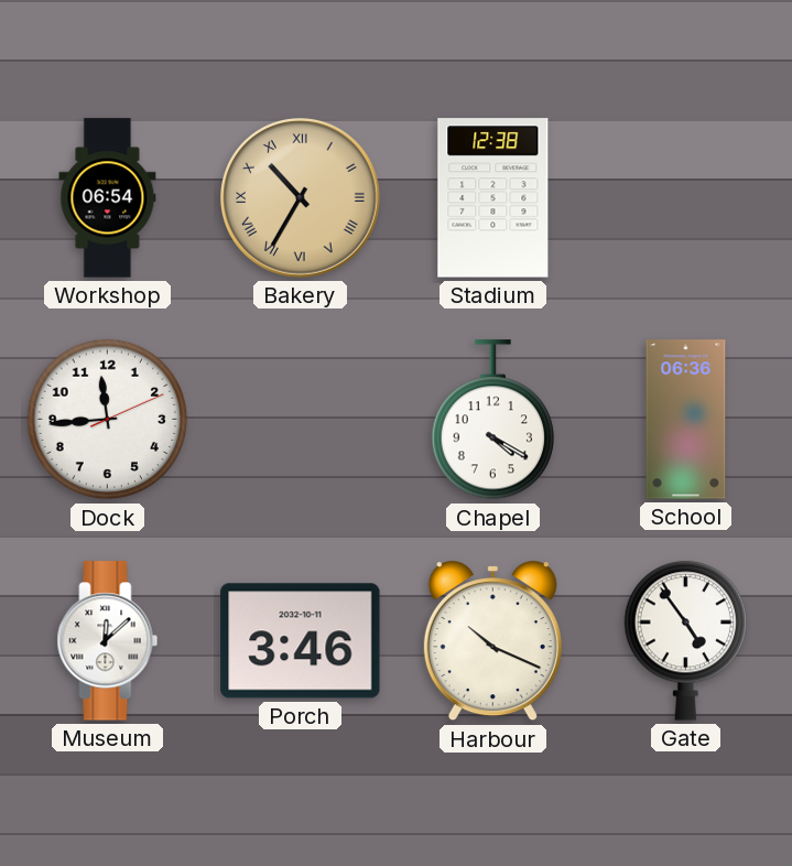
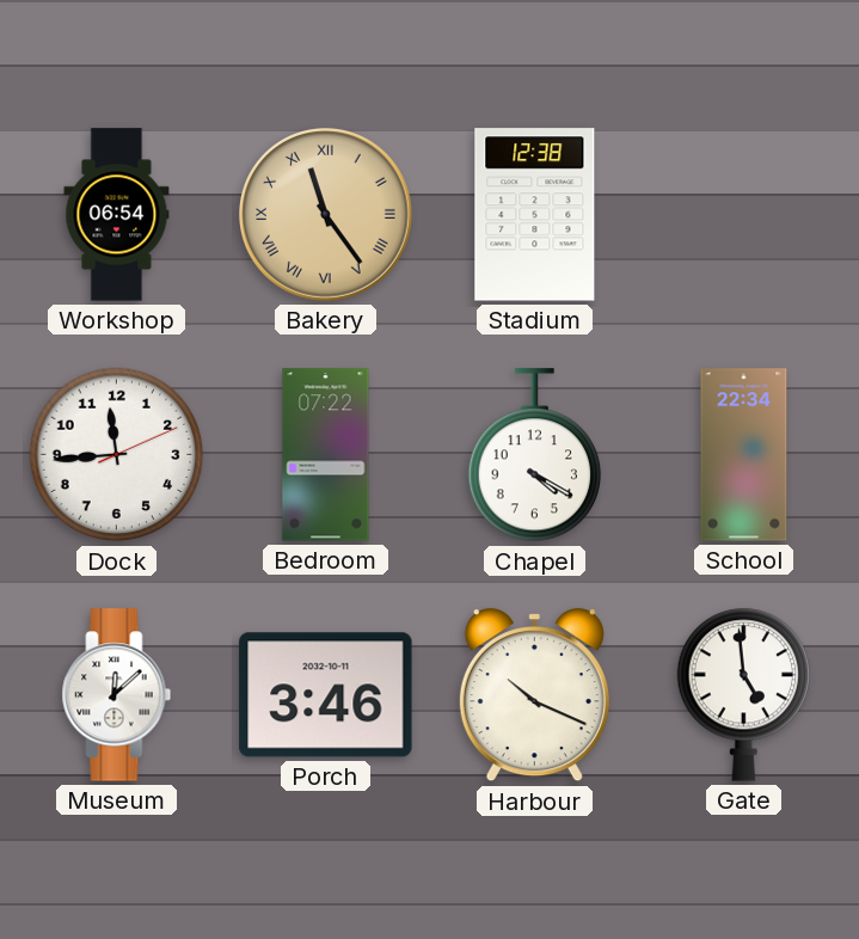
Bakery: 10:35 -> 11:24 (326, 215)
Bedroom: none -> 07:22 (326, 455)
School: 06:36 -> 22:34 (744, 455)
Gate: 4:54 -> 4:59 (743, 694)
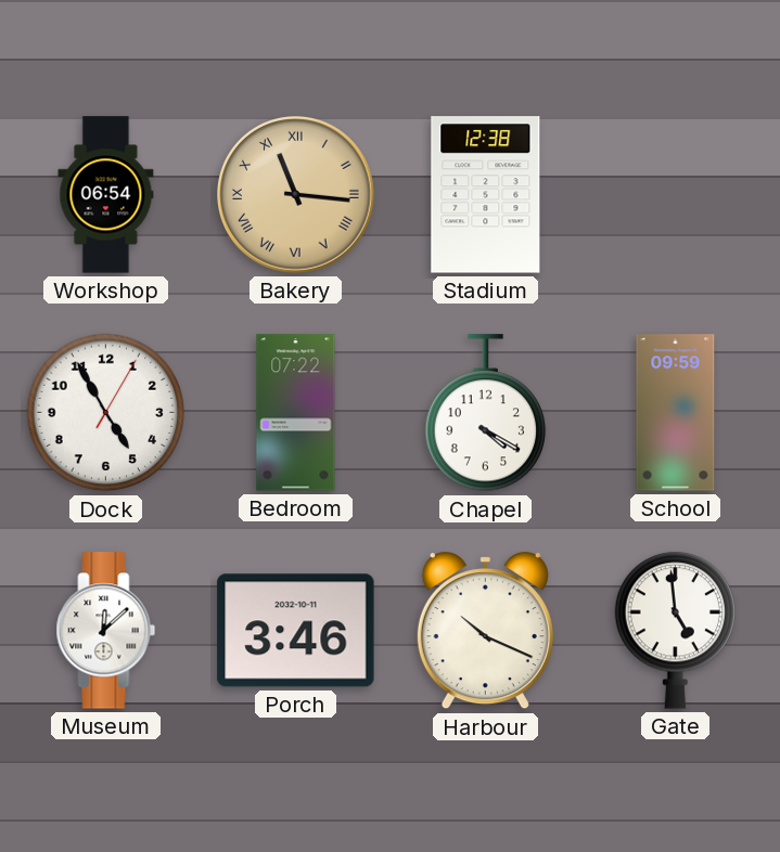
Bakery: 11:24 -> 11:16 (296, 195)
Dock: 11:44 -> 4:55 (106, 413)
School: 22:34 -> 09:59 (676, 413)
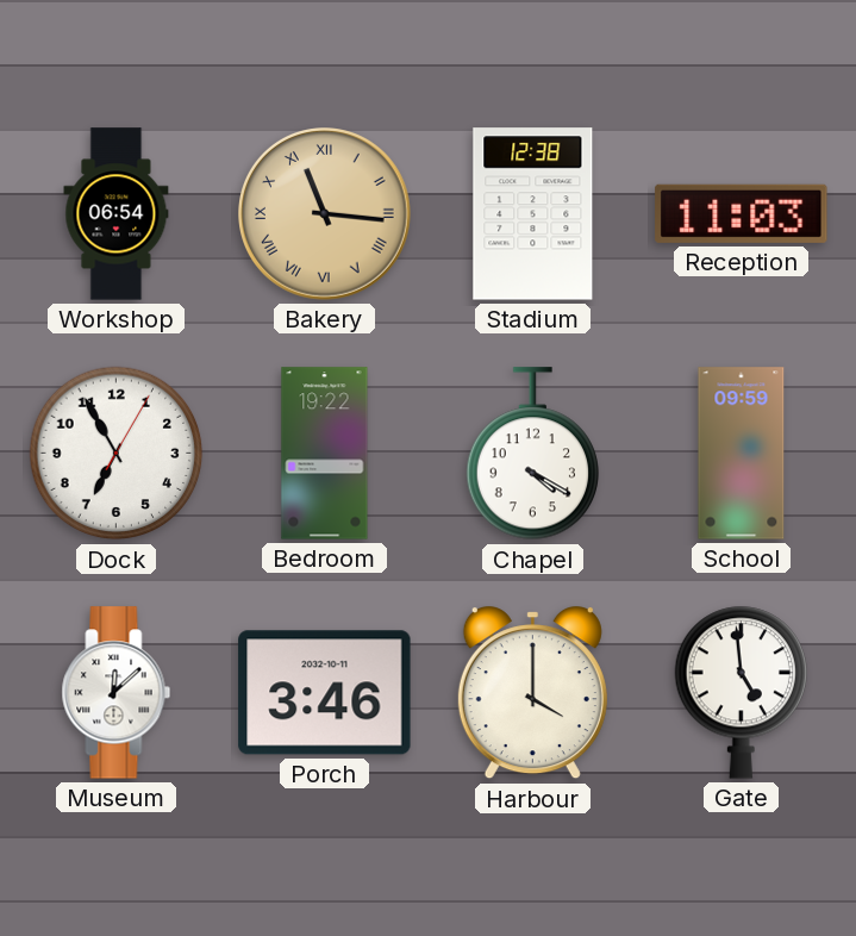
Reception: none -> 11:03 (742, 213)
Dock: 4:55 -> 6:55 (117, 454)
Bedroom: 07:22 -> 19:22 (325, 454)
Harbour: 10:19 -> 4:00 (532, 693)
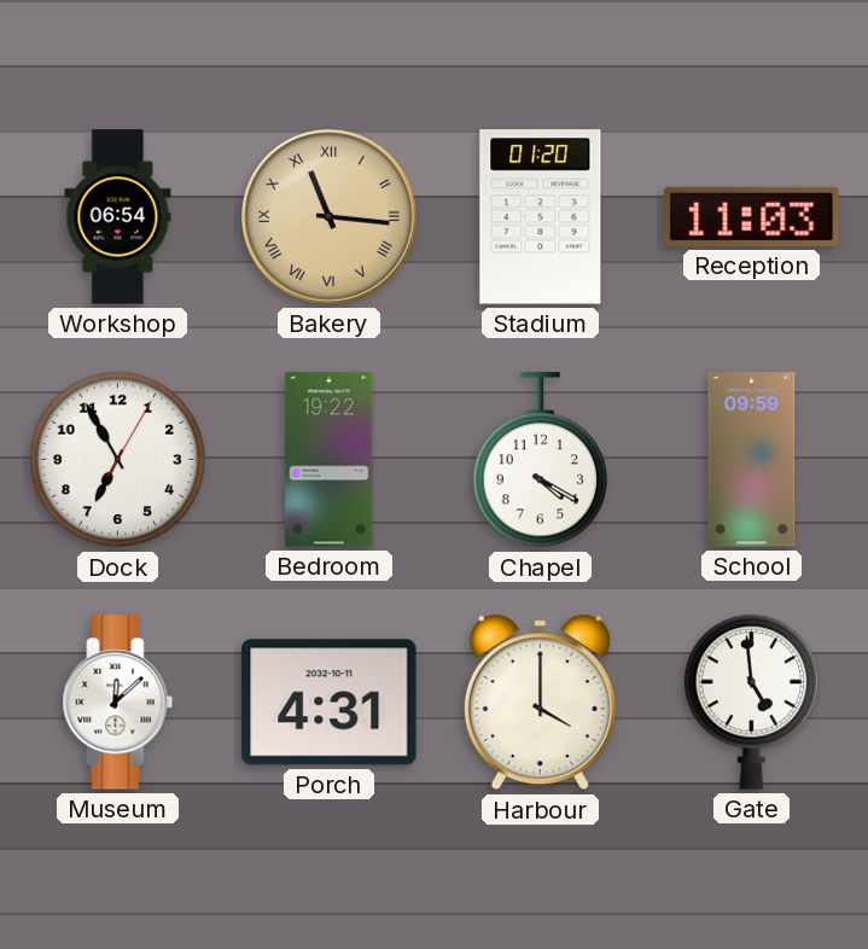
Stadium: 12:38 -> 01:20 (541, 217)
Porch: 3:46 -> 4:31 (330, 703)
